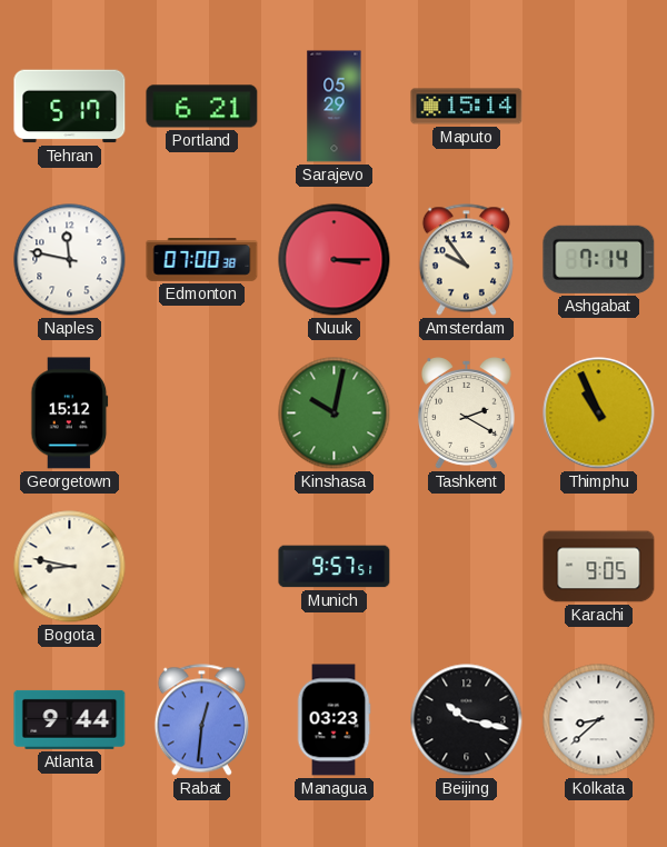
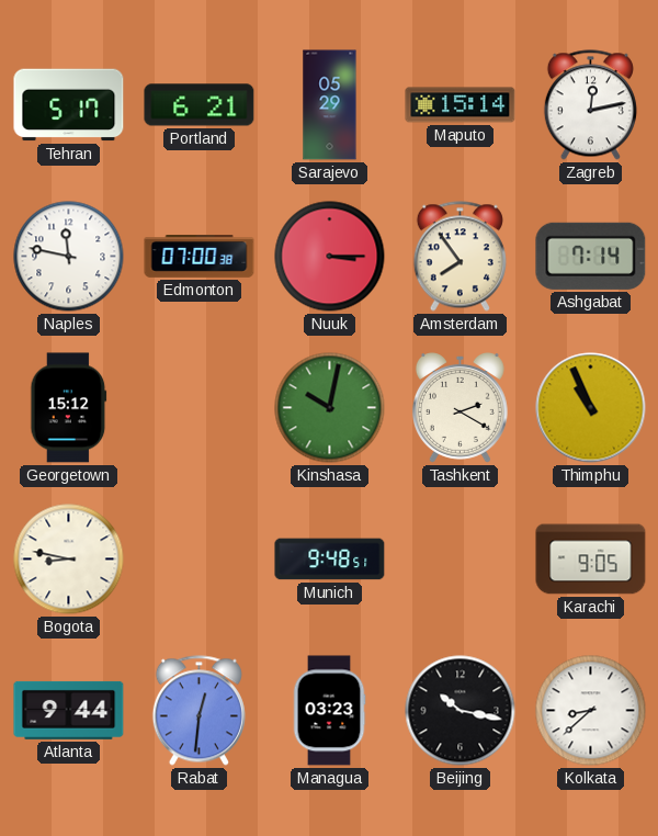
Zagreb: none -> 12:13 (590, 105)
Amsterdam: 9:54 -> 7:54 (460, 257)
Munich: 9:57 -> 9:48 (330, 560)
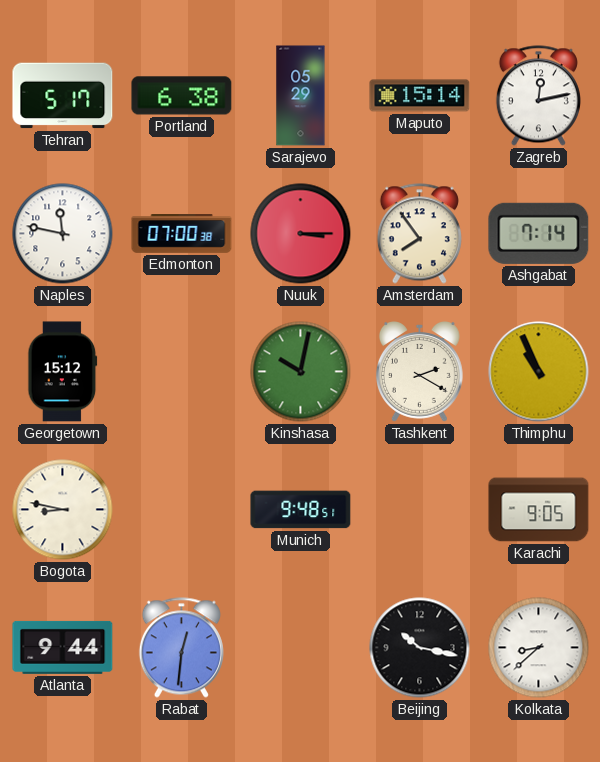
Portland: 6:21 -> 6:38 (182, 96)
Managua: 03:23 -> none (329, 711)
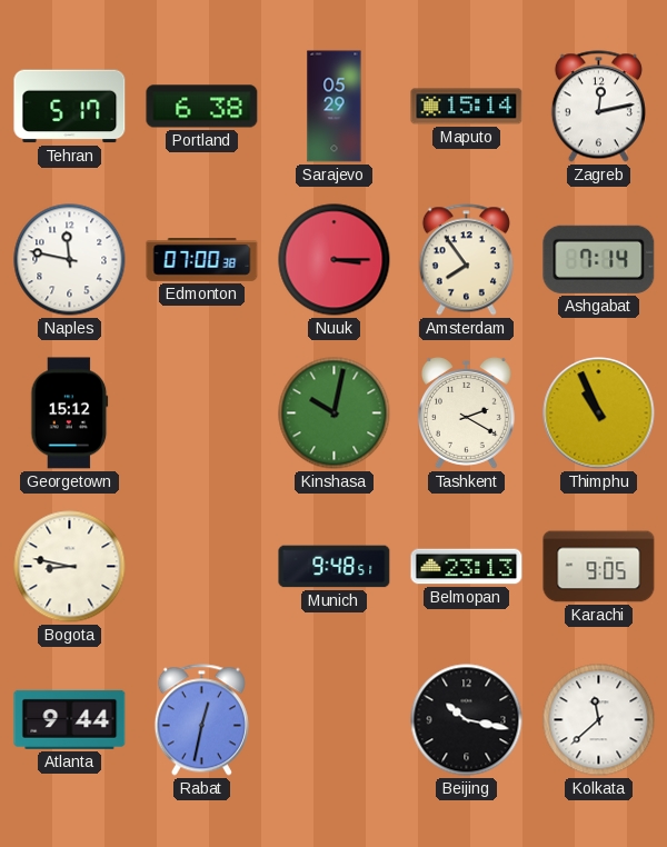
Belmopan: none -> 23:13 (467, 567)
Rabat: 12:31 -> 12:32 (201, 720)
Kolkata: 8:38 -> 11:38 (599, 720)
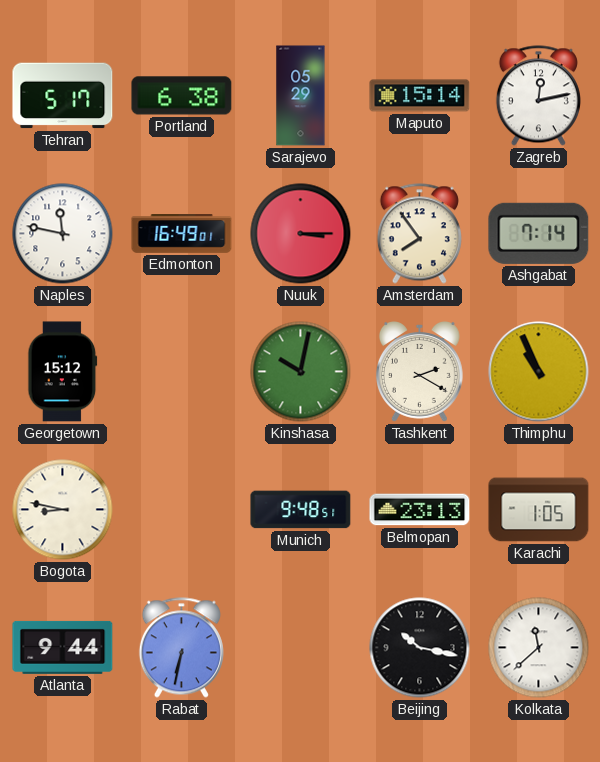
Edmonton: 07:00 -> 16:49 (182, 234)
Karachi: 9:05 -> 1:05 (539, 510)
Rabat: 12:32 -> 6:32 (181, 648)
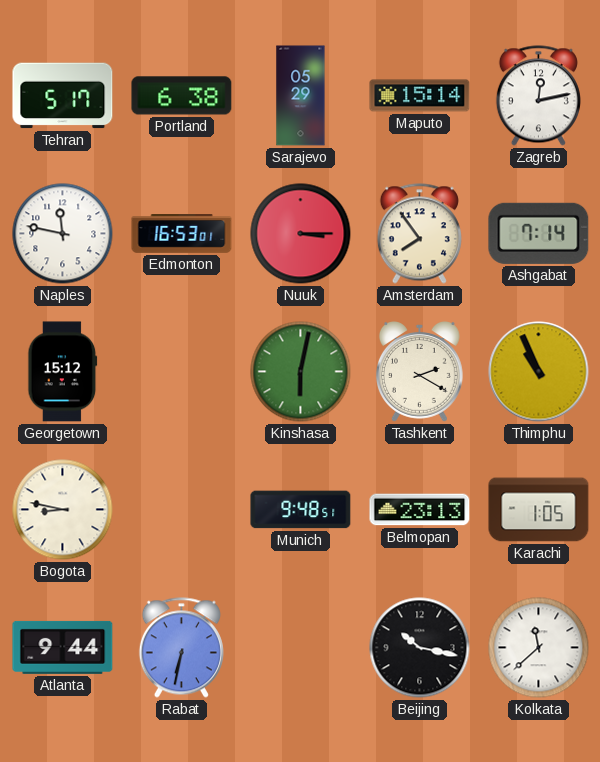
Edmonton: 16:49 -> 16:53 (182, 234)
Kinshasa: 10:02 -> 6:02 (301, 372)
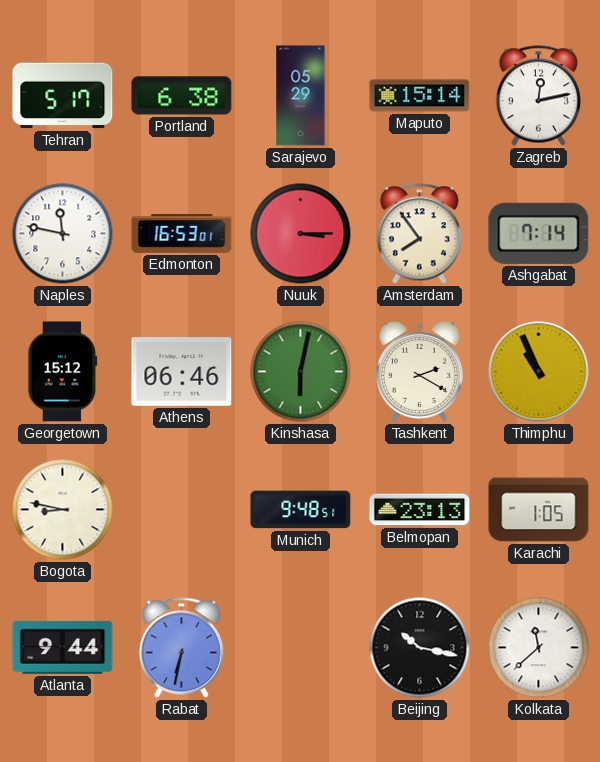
Athens: none -> 06:46 (182, 372)
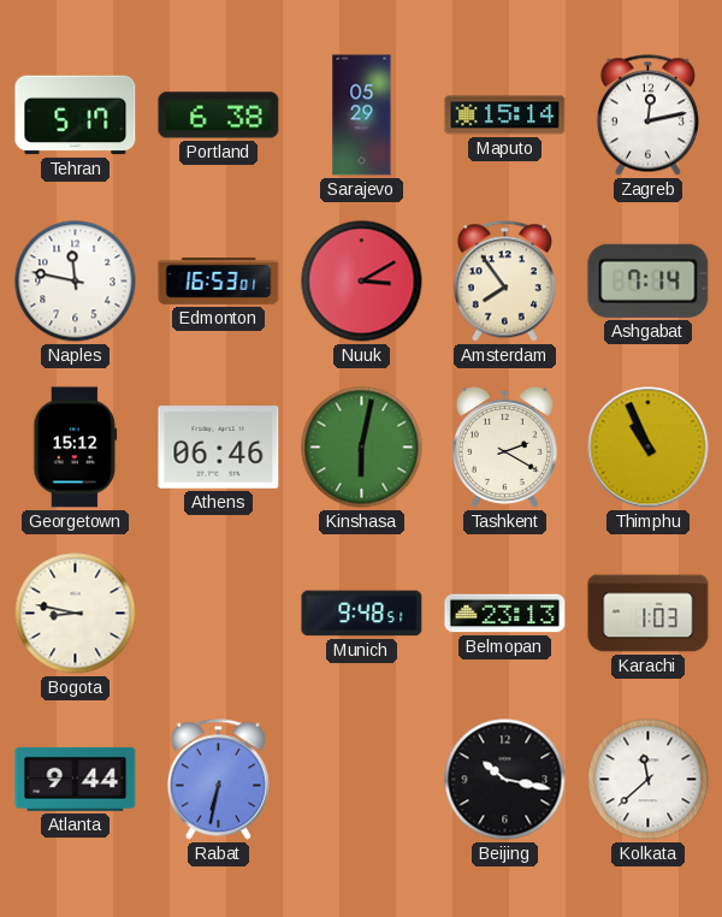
Nuuk: 3:15 -> 3:10 (362, 282)
Karachi: 1:05 -> 1:03 (649, 614)
